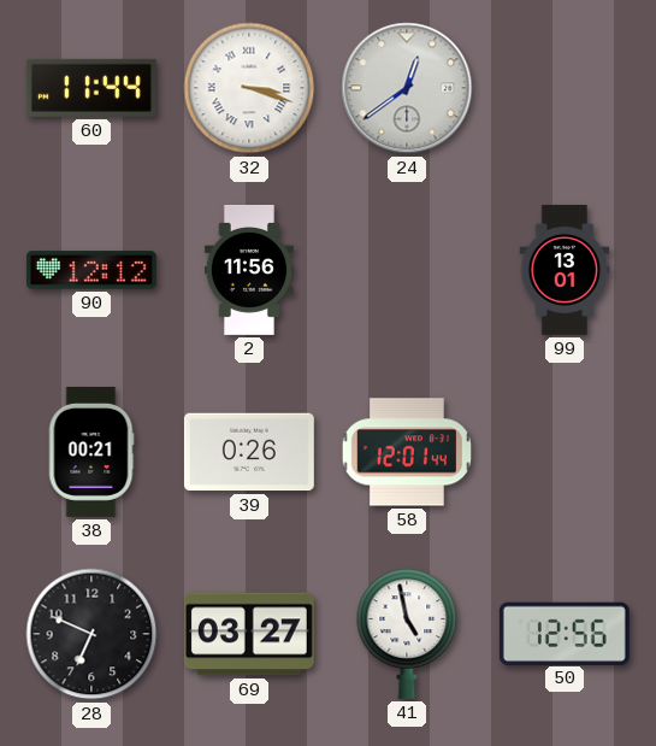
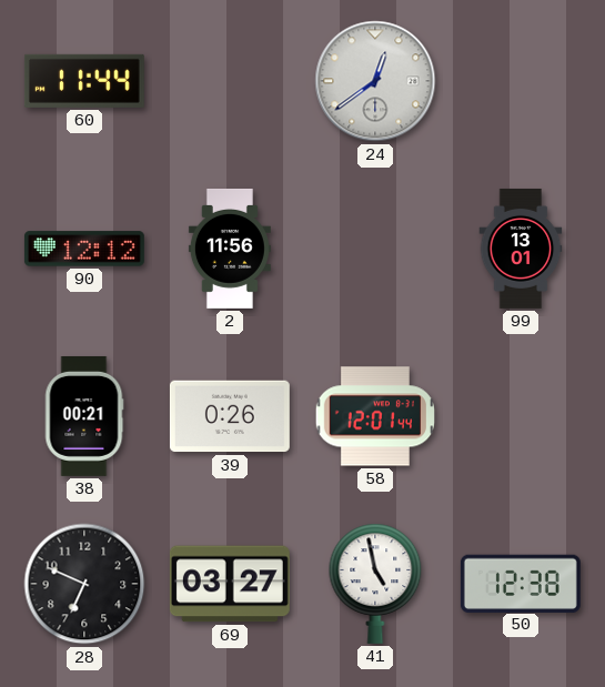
32: 3:18 -> none (249, 88)
50: 12:56 -> 12:38 (521, 583)
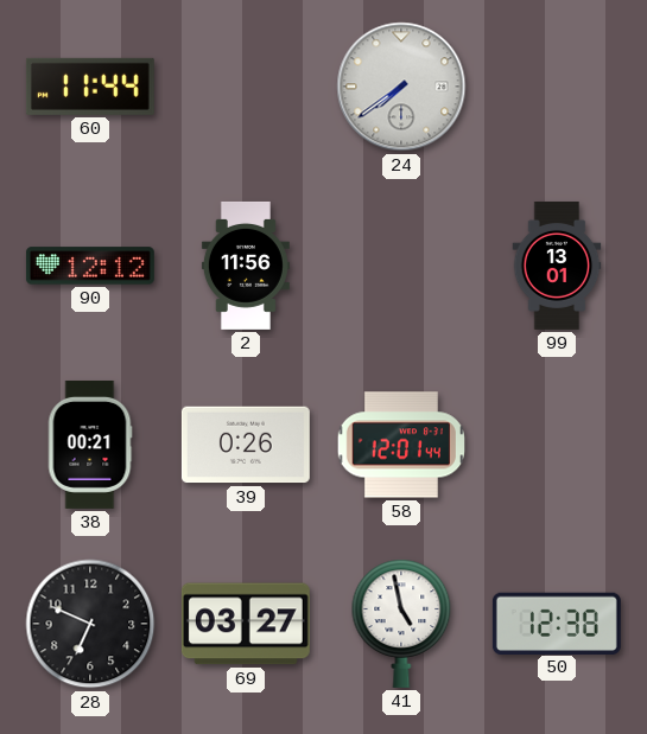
24: 12:39 -> 7:39 (401, 87)
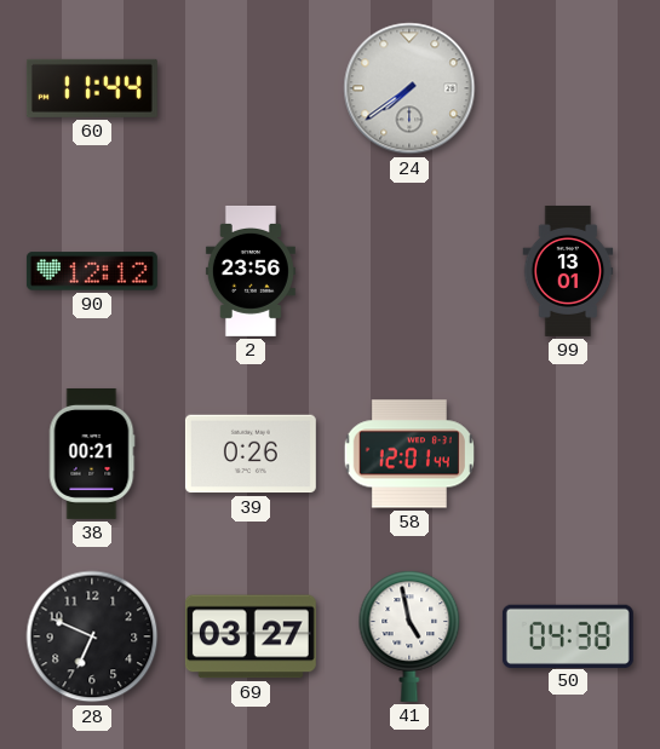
2: 11:56 -> 23:56 (251, 271)
50: 12:38 -> 04:38 (568, 635)
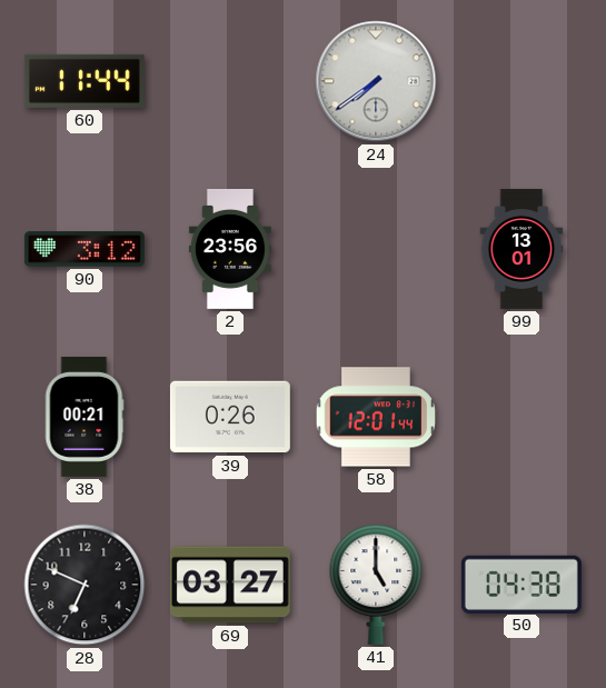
90: 12:12 -> 3:12 (85, 249)
41: 4:58 -> 5:00 (376, 585)
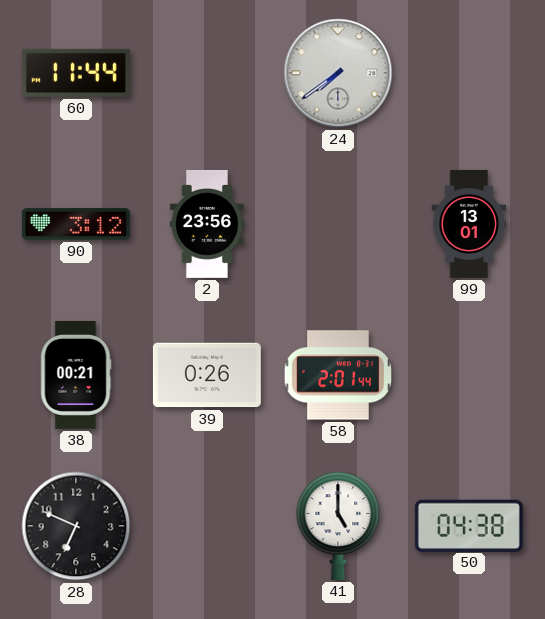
58: 12:01 -> 2:01 (337, 375)
69: 03:27 -> none (230, 585)
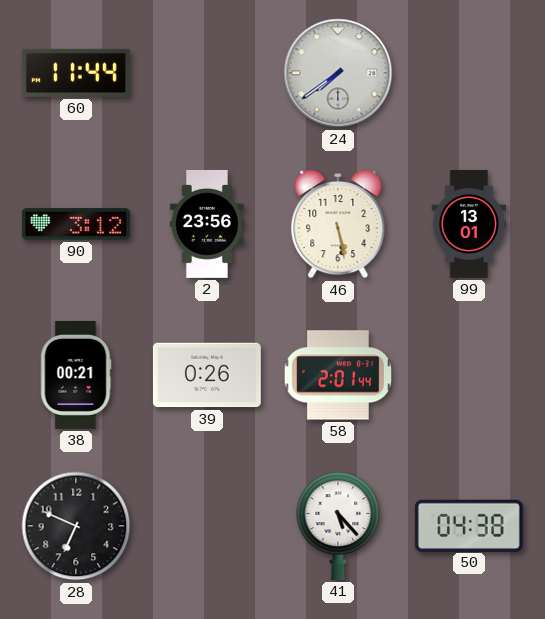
46: none -> 5:28 (338, 225)
41: 5:00 -> 5:23 (338, 526)
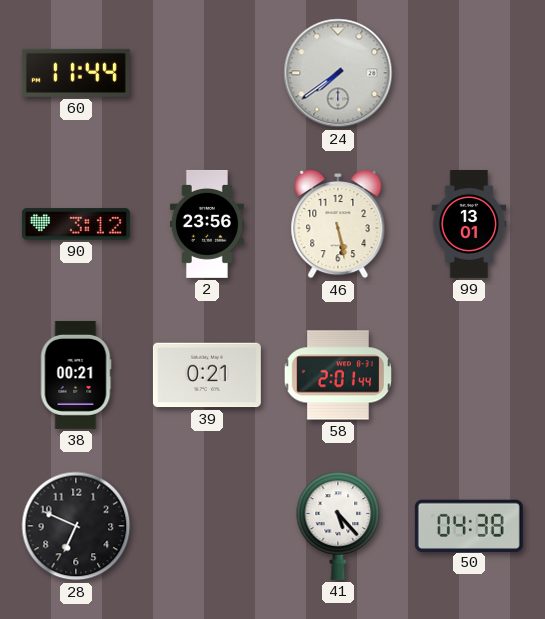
39: 0:26 -> 0:21 (207, 375)
